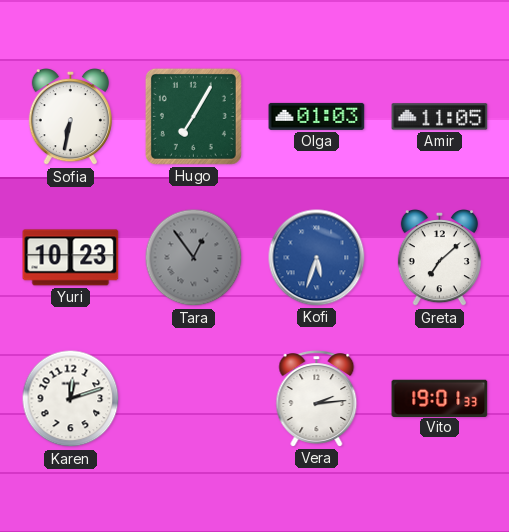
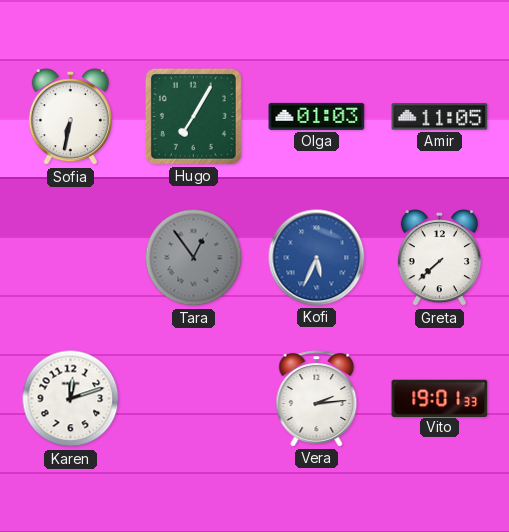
Yuri: 10:23 -> none (71, 258)
Kofi: 5:33 -> 5:34 (317, 258)
Greta: 7:08 -> 7:38 (439, 259)
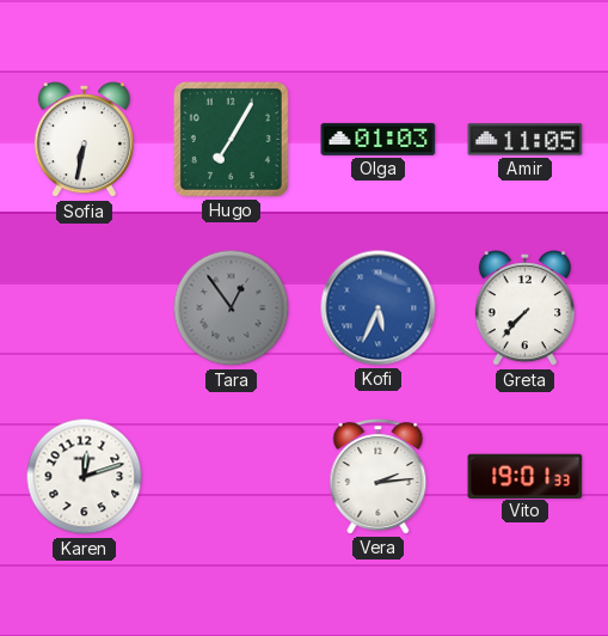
Greta: 7:38 -> 7:37 (524, 310)
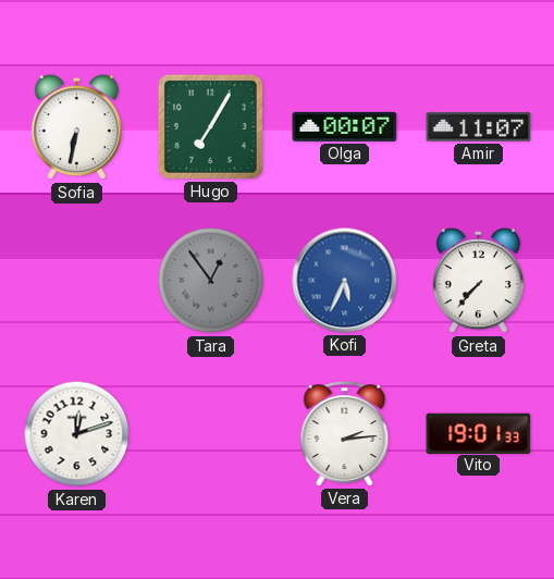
Olga: 01:03 -> 00:07 (345, 126)
Amir: 11:05 -> 11:07 (479, 127)
